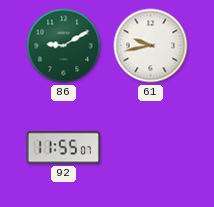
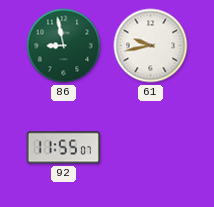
86: 9:10 -> 8:58 (64, 46)
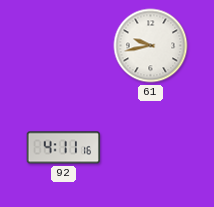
86: 8:58 -> none (64, 46)
92: 11:55 -> 4:11 (64, 148)
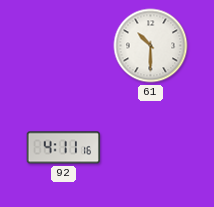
61: 9:43 -> 10:30 (151, 46)
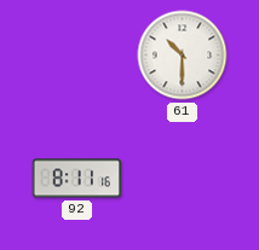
92: 4:11 -> 8:11 (77, 179)
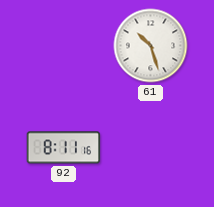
61: 10:30 -> 10:27 (151, 46)
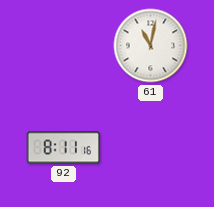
61: 10:27 -> 11:02 (151, 46)
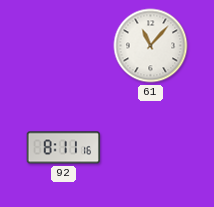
61: 11:02 -> 11:07 (151, 46)
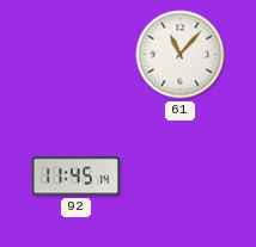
92: 8:11 -> 11:45 (77, 177)
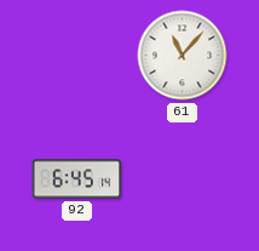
92: 11:45 -> 6:45 (77, 179)
